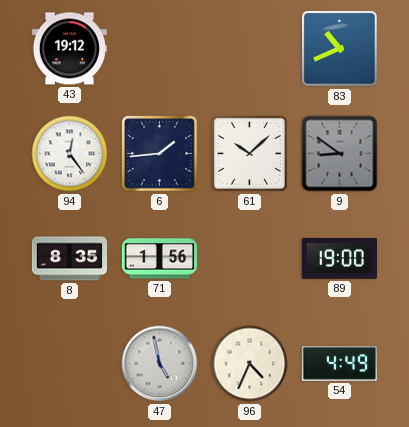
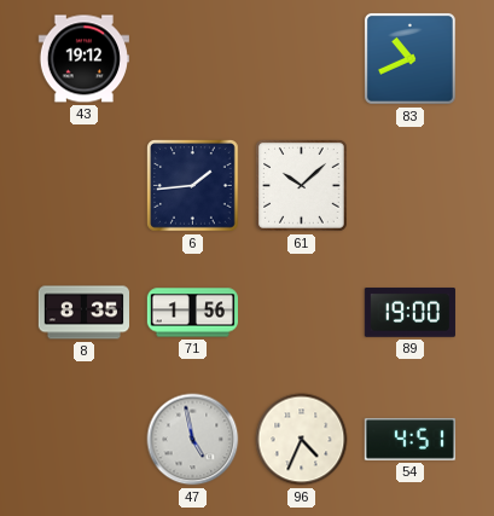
94: 12:24 -> none (70, 154)
9: 8:51 -> none (340, 154)
54: 4:49 -> 4:51 (409, 439)
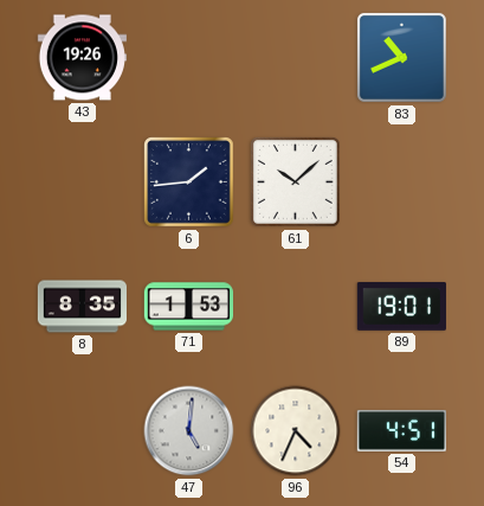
43: 19:12 -> 19:26 (82, 58)
71: 1:56 -> 1:53 (188, 307)
89: 19:00 -> 19:01 (401, 307)
47: 4:58 -> 5:01 (189, 431)
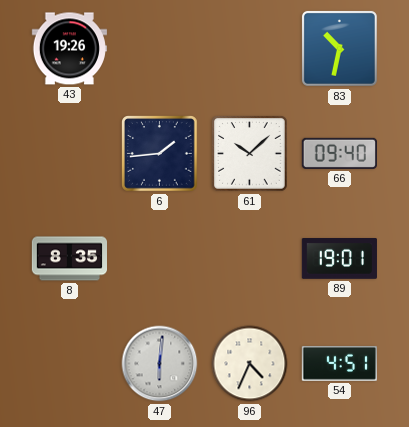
83: 10:41 -> 10:32 (339, 48)
66: none -> 09:40 (339, 153)
71: 1:53 -> none (188, 307)
47: 5:01 -> 6:01 (160, 364)
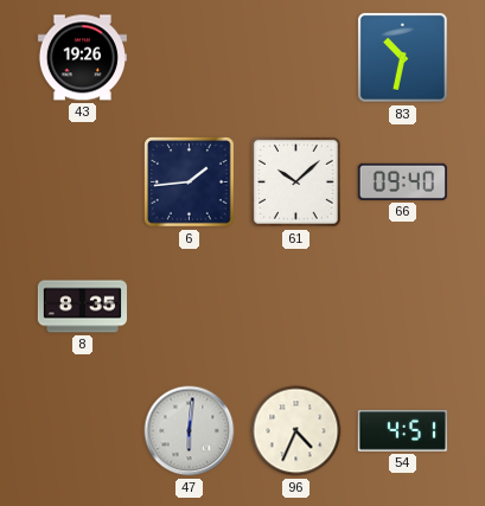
89: 19:01 -> none (339, 259)
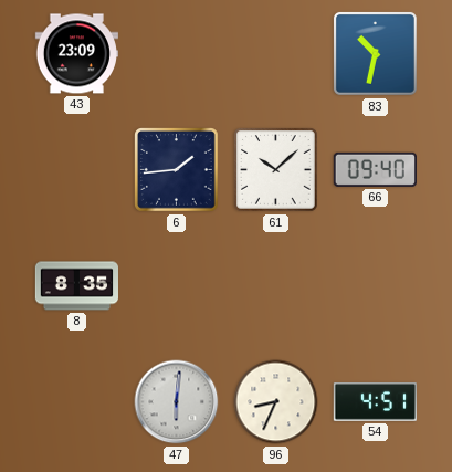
43: 19:26 -> 23:09 (76, 54)
96: 4:34 -> 8:34 (276, 402)
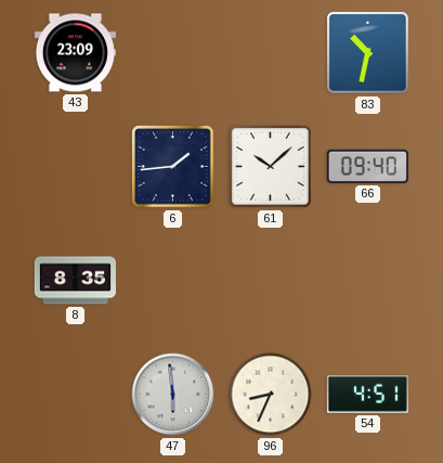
47: 6:01 -> 5:59 (173, 395)
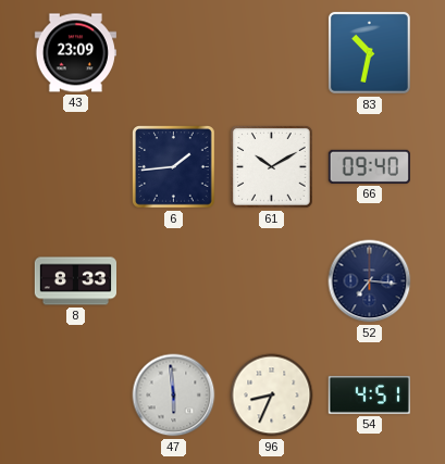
61: 10:08 -> 10:10 (272, 167)
8: 8:35 -> 8:33 (75, 281)
52: none -> 7:16 (370, 281)
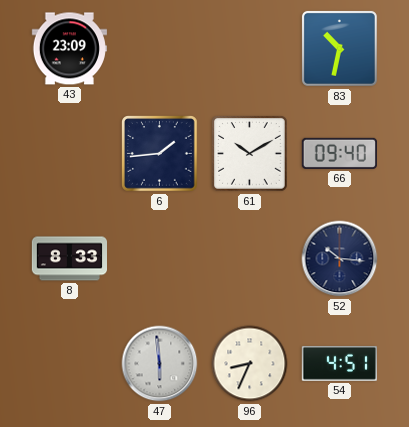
52: 7:16 -> 10:16 (340, 259)
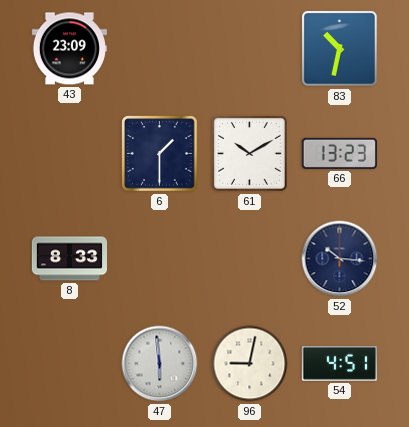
6: 1:44 -> 1:30 (160, 154)
66: 09:40 -> 13:23 (339, 153)
96: 8:34 -> 9:02 (250, 364)
